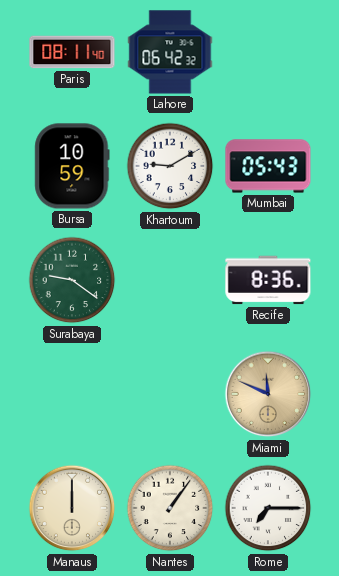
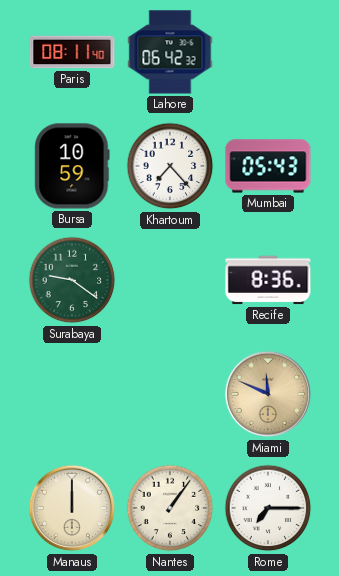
Khartoum: 9:10 -> 7:23 (170, 166)
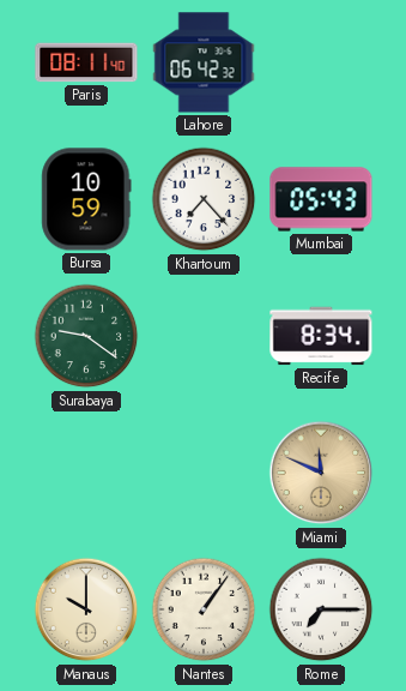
Recife: 8:36 -> 8:34 (321, 336)
Manaus: 12:00 -> 10:00 (86, 609)
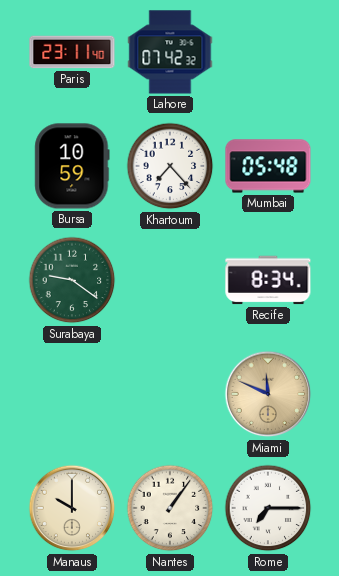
Paris: 08:11 -> 23:11 (72, 52)
Lahore: 06:42 -> 07:42 (170, 52)
Mumbai: 05:43 -> 05:48 (268, 166)
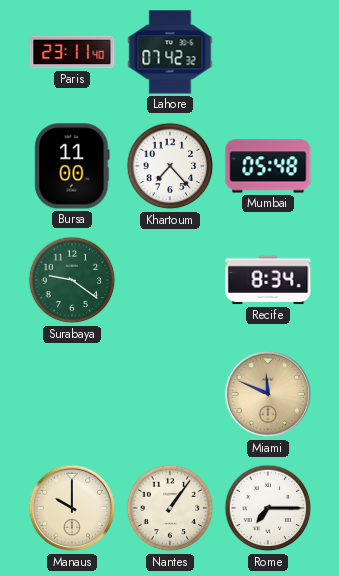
Bursa: 10:59 -> 11:00 (72, 166)
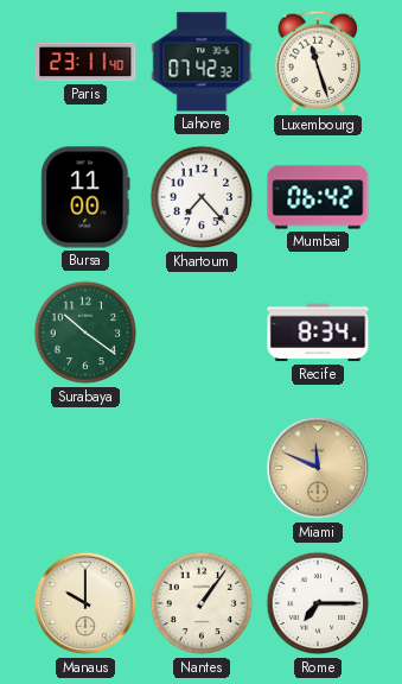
Luxembourg: none -> 11:27 (318, 62)
Mumbai: 05:48 -> 06:42 (318, 197)
Surabaya: 9:21 -> 10:21 (85, 332)
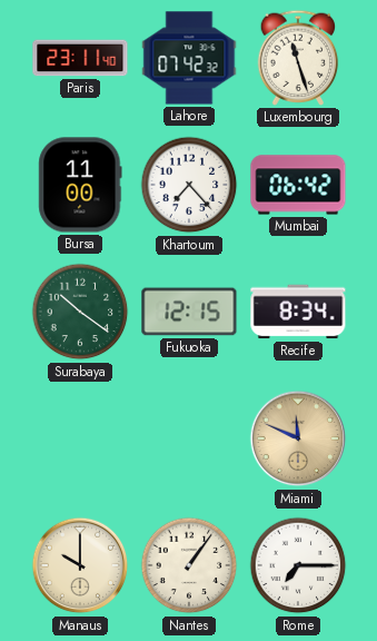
Fukuoka: none -> 12:15 (189, 312)
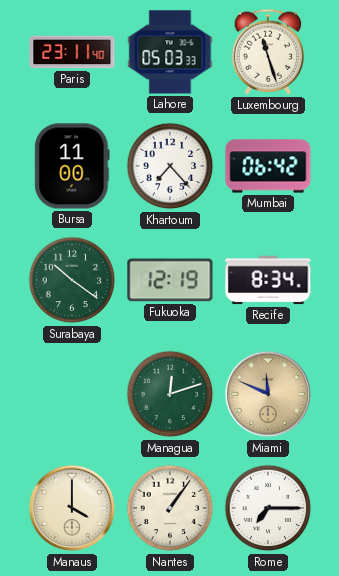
Lahore: 07:42 -> 05:03 (170, 52)
Fukuoka: 12:15 -> 12:19 (170, 280)
Managua: none -> 12:12 (170, 394)
Manaus: 10:00 -> 4:00 (72, 508)
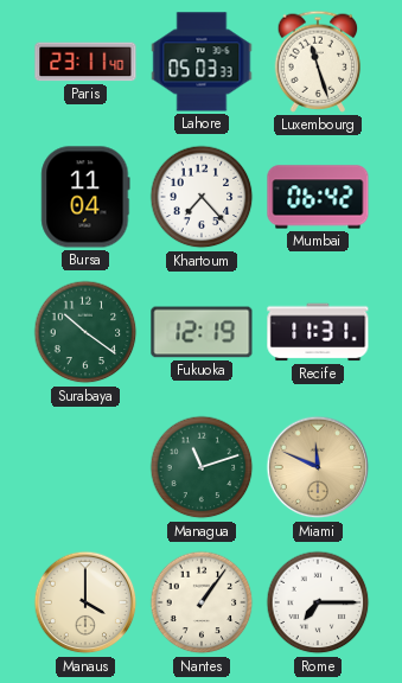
Bursa: 11:00 -> 11:04 (85, 197)
Recife: 8:34 -> 11:31 (318, 332)
Managua: 12:12 -> 11:12 (202, 467)
